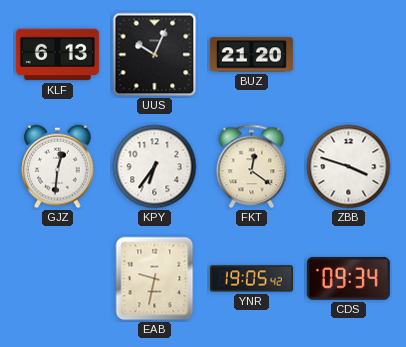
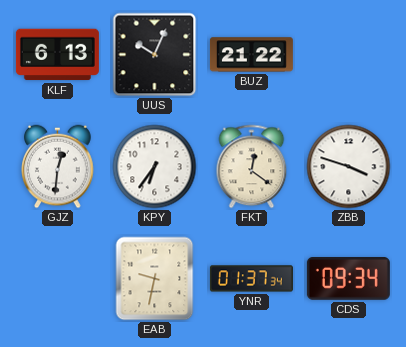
BUZ: 21:20 -> 21:22 (251, 55)
YNR: 19:05 -> 01:37 (251, 279)
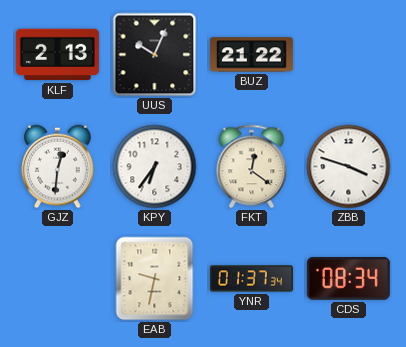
KLF: 6:13 -> 2:13 (57, 55)
CDS: 09:34 -> 08:34 (348, 279)
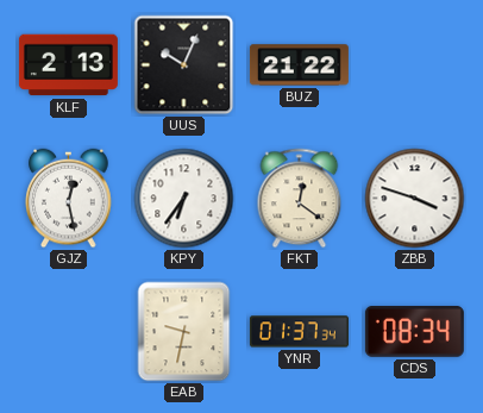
GJZ: 12:31 -> 12:28 (69, 199)
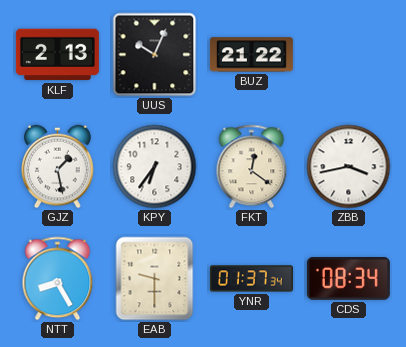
GJZ: 12:28 -> 1:28 (58, 167)
ZBB: 3:48 -> 3:43 (349, 167)
NTT: none -> 8:25 (58, 279)
EAB: 9:32 -> 9:30 (155, 279)
